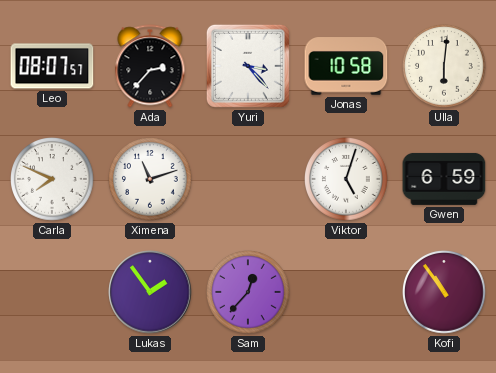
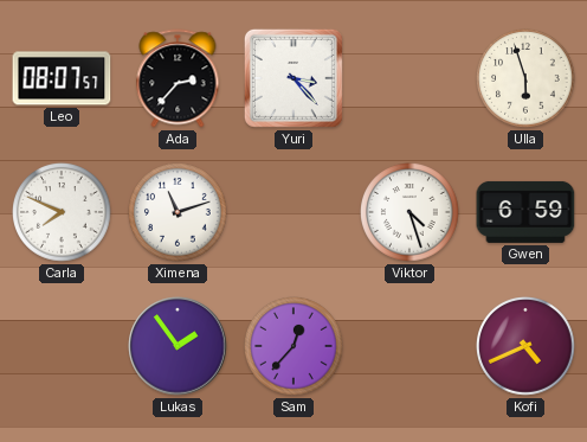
Jonas: 10:58 -> none (346, 66)
Ulla: 6:01 -> 5:57 (527, 79)
Viktor: 5:03 -> 4:27 (411, 213)
Kofi: 10:54 -> 4:41 (527, 347)
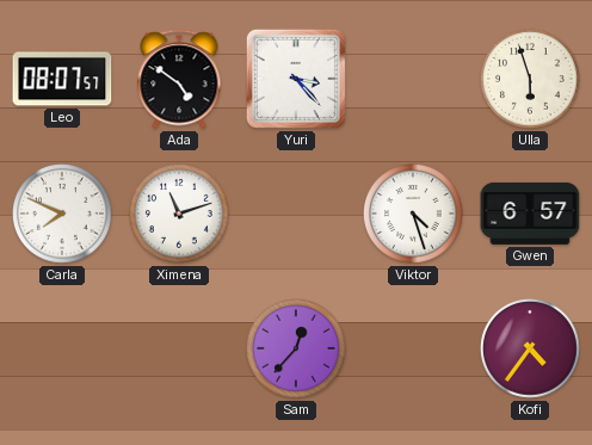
Ada: 2:37 -> 4:51 (179, 79)
Gwen: 6:59 -> 6:57 (530, 214)
Lukas: 1:54 -> none (178, 346)
Kofi: 4:41 -> 4:36 (531, 350)
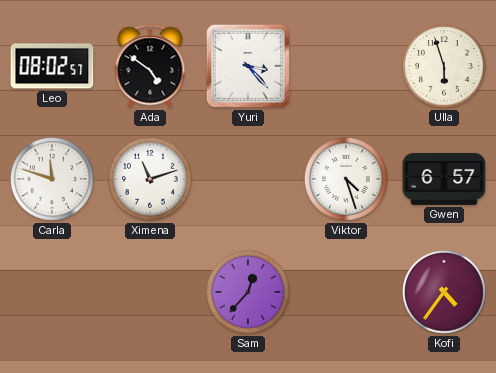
Leo: 08:07 -> 08:02 (52, 66)
Carla: 7:49 -> 11:48 (53, 180)
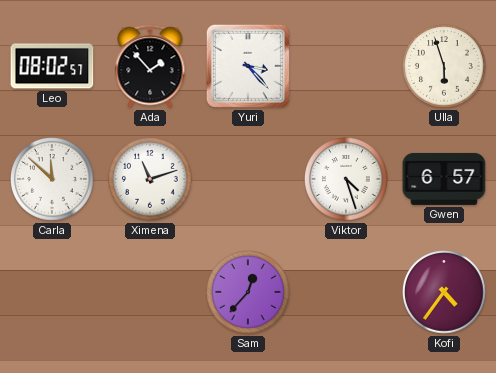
Ada: 4:51 -> 1:53 (150, 66)
Carla: 11:48 -> 11:52 (53, 180)
